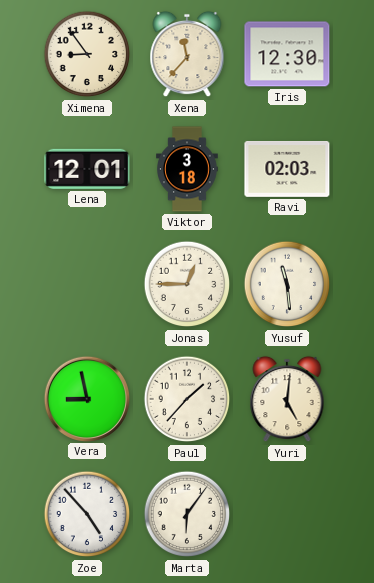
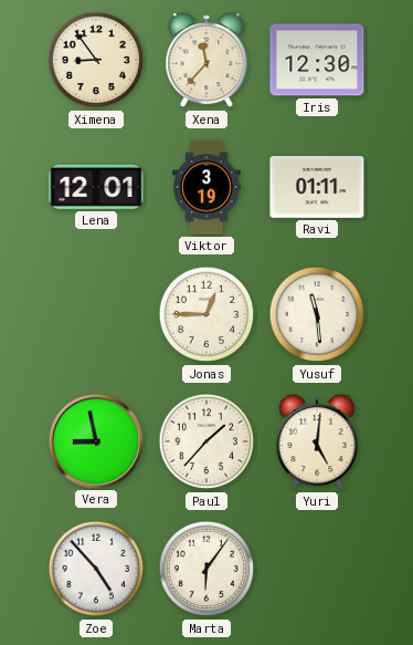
Viktor: 3:18 -> 3:19 (208, 187)
Ravi: 02:03 -> 01:11 (317, 187)
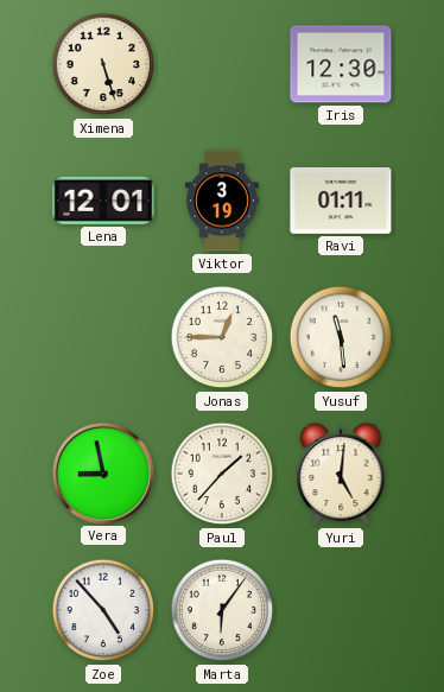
Ximena: 8:54 -> 5:27 (103, 64)
Xena: 11:37 -> none (206, 60)
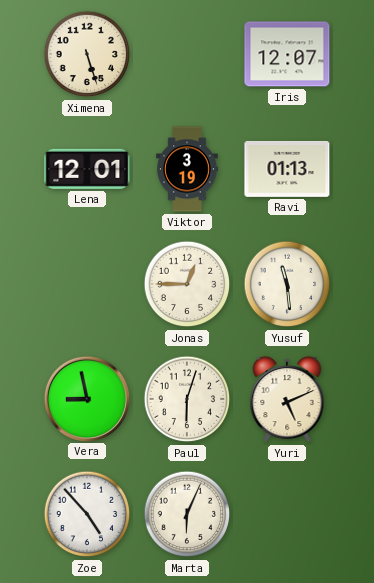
Iris: 12:30 -> 12:07 (287, 54)
Ravi: 01:11 -> 01:13 (287, 169)
Paul: 1:37 -> 6:03 (187, 399)
Yuri: 5:01 -> 5:11 (287, 399)
Marta: 6:06 -> 6:04 (187, 514)
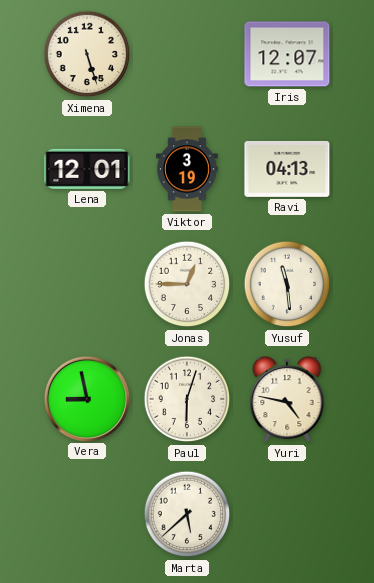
Ravi: 01:13 -> 04:13 (287, 169)
Yuri: 5:11 -> 4:47 (287, 399)
Zoe: 4:53 -> none (87, 514)
Marta: 6:04 -> 5:38 (187, 514)
